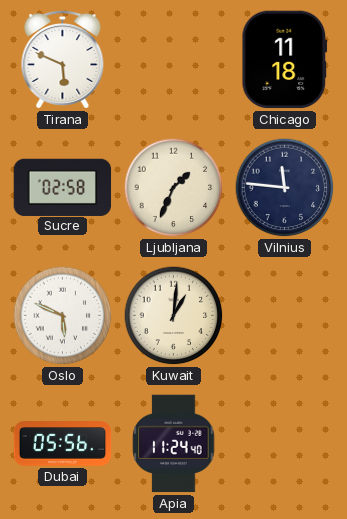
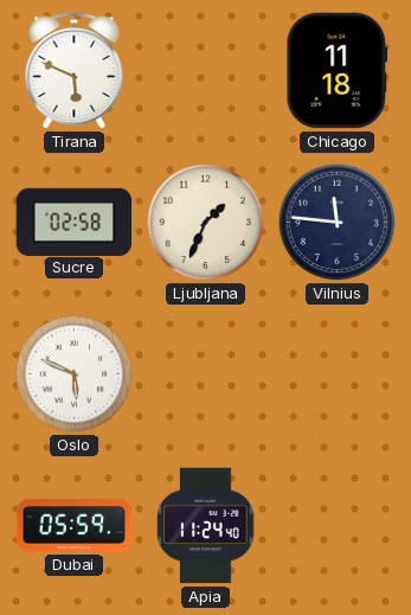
Kuwait: 1:01 -> none (174, 316)
Dubai: 05:56 -> 05:59 (75, 526)
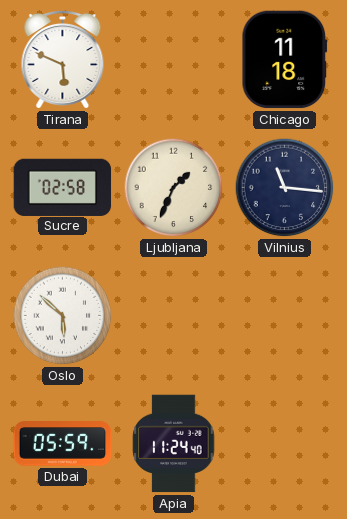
Vilnius: 11:46 -> 11:16 (285, 188)
Oslo: 5:49 -> 5:52 (63, 316)
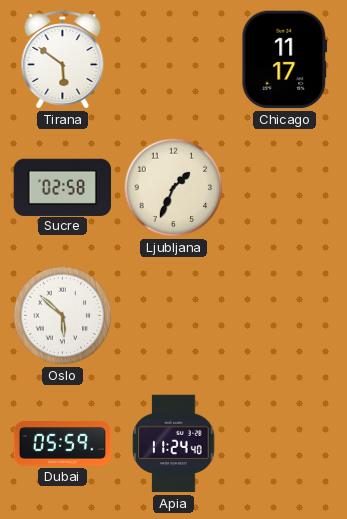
Tirana: 5:49 -> 5:51 (63, 59)
Chicago: 11:18 -> 11:17 (285, 60)
Vilnius: 11:16 -> none (285, 188)
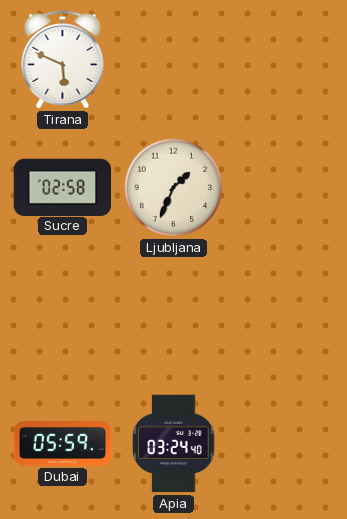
Tirana: 5:51 -> 5:49 (63, 59)
Chicago: 11:17 -> none (285, 60)
Oslo: 5:52 -> none (63, 316)
Apia: 11:24 -> 03:24 (174, 444)
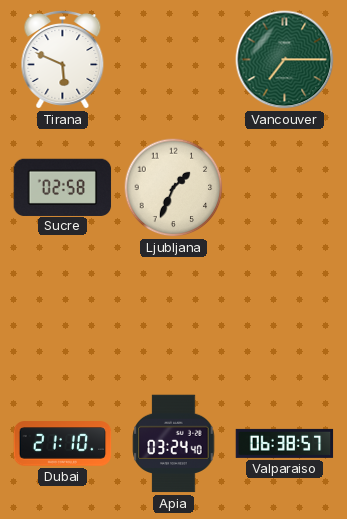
Vancouver: none -> 7:15 (285, 60)
Dubai: 05:59 -> 21:10 (63, 444)
Valparaiso: none -> 06:38 (285, 443)
